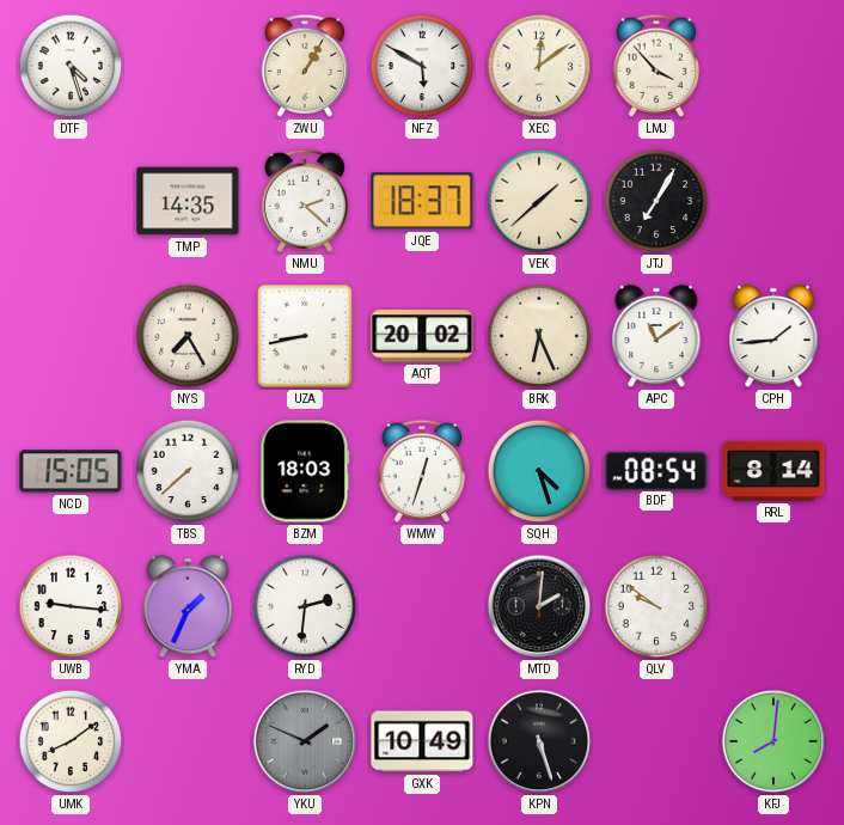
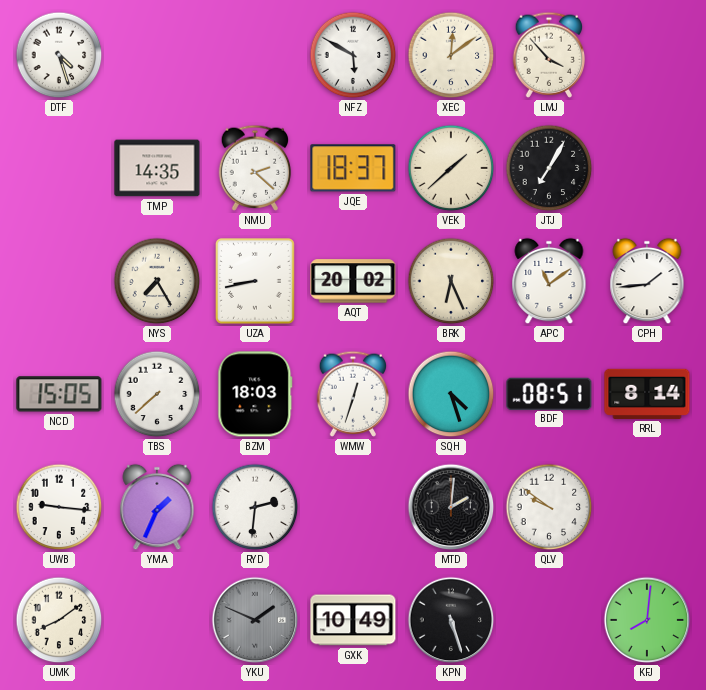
ZWU: 1:05 -> none (305, 66)
BDF: 08:54 -> 08:51 (549, 393)
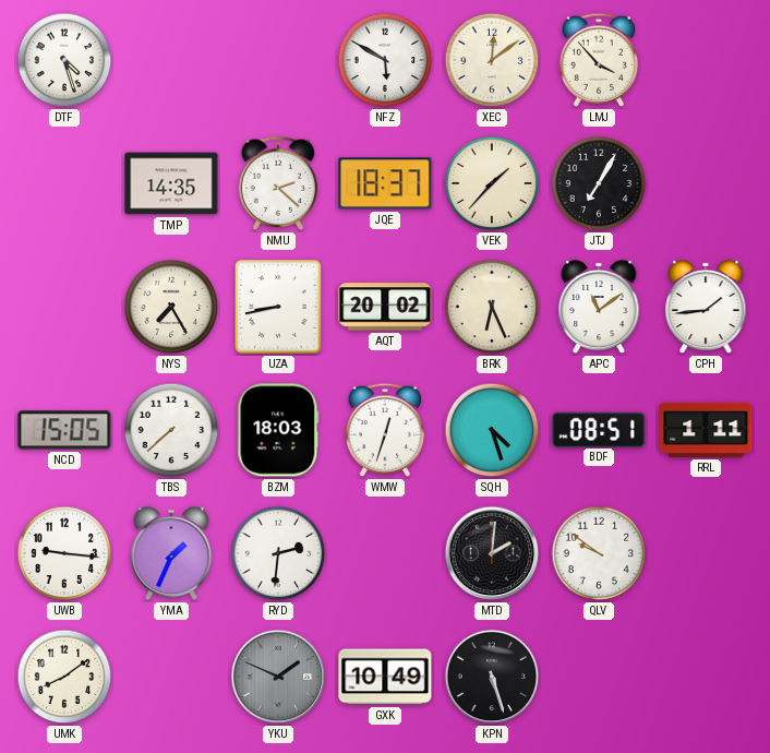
VEK: 1:38 -> 1:37 (492, 183)
RRL: 8:14 -> 1:11 (706, 430)
KFJ: 8:01 -> none (647, 620)
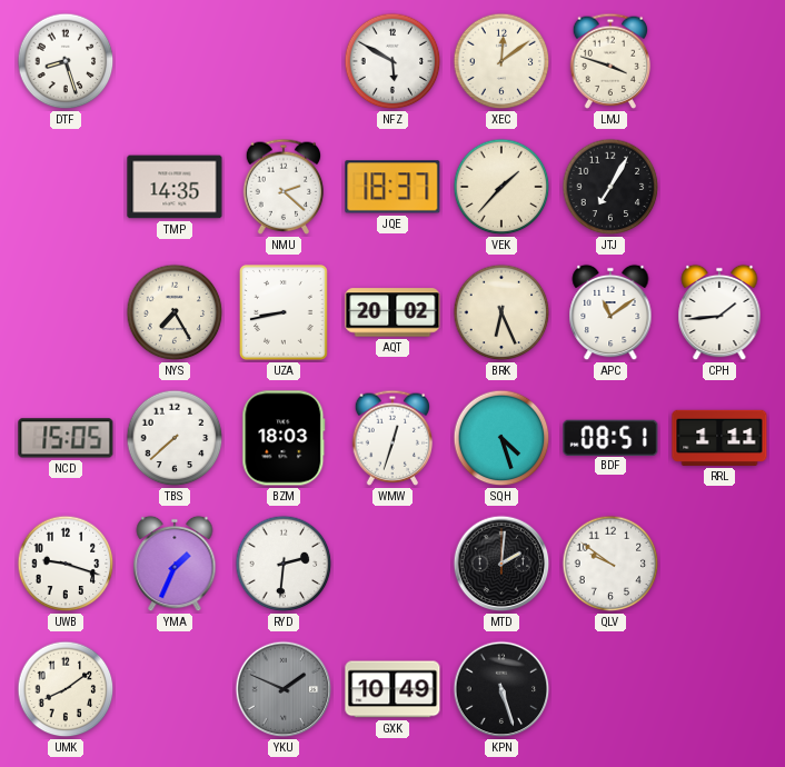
DTF: 4:27 -> 8:27 (66, 61)
LMJ: 3:53 -> 3:48 (610, 61)
UWB: 9:16 -> 9:18 (66, 564)
